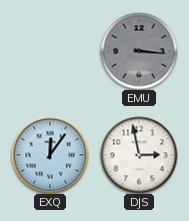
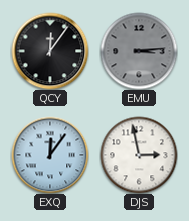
QCY: none -> 12:06 (50, 51)
EMU: 3:16 -> 3:14 (139, 51)
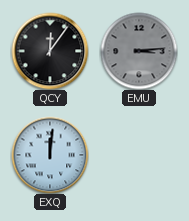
EXQ: 12:06 -> 12:01 (50, 155)
DJS: 2:58 -> none (139, 155)
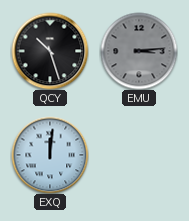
QCY: 12:06 -> 10:27 (50, 51)
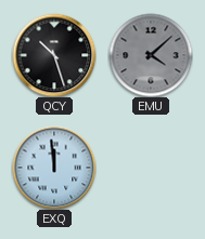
EMU: 3:14 -> 4:08 (151, 55)
EXQ: 12:01 -> 11:59 (54, 168)
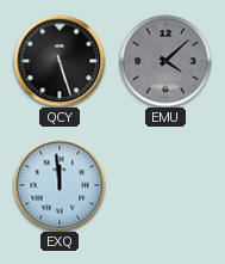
QCY: 10:27 -> 5:27 (60, 61)
